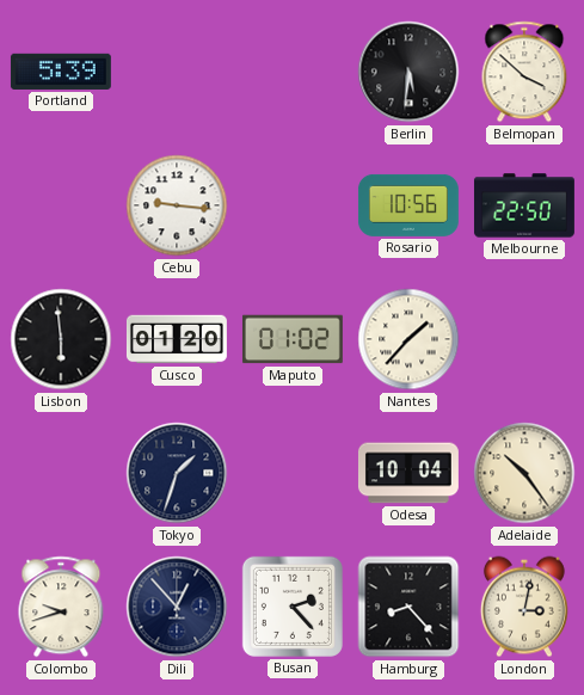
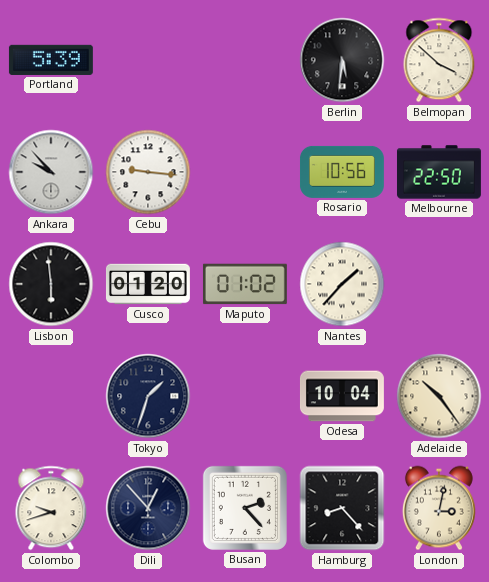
Ankara: none -> 9:53 (51, 172)
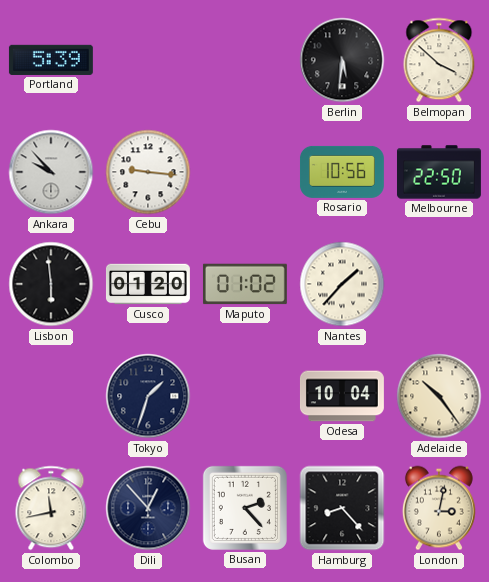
Colombo: 9:42 -> 11:43 (51, 508)
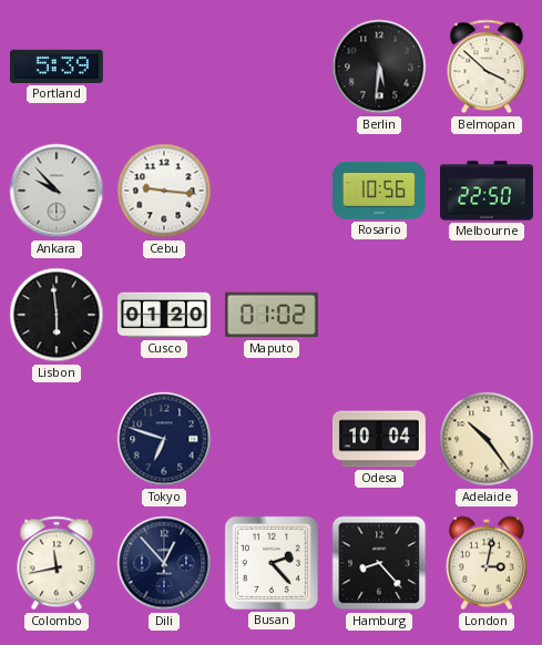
Nantes: 1:37 -> none (342, 284)
Tokyo: 1:33 -> 6:48 (164, 439)
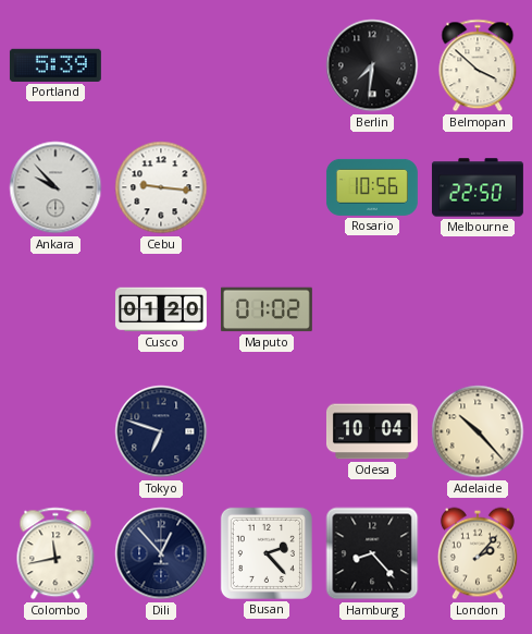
Berlin: 5:31 -> 7:31 (372, 65)
Lisbon: 5:59 -> none (57, 315)
Adelaide: 10:24 -> 10:23 (478, 431)
London: 3:02 -> 2:07 (478, 553)
